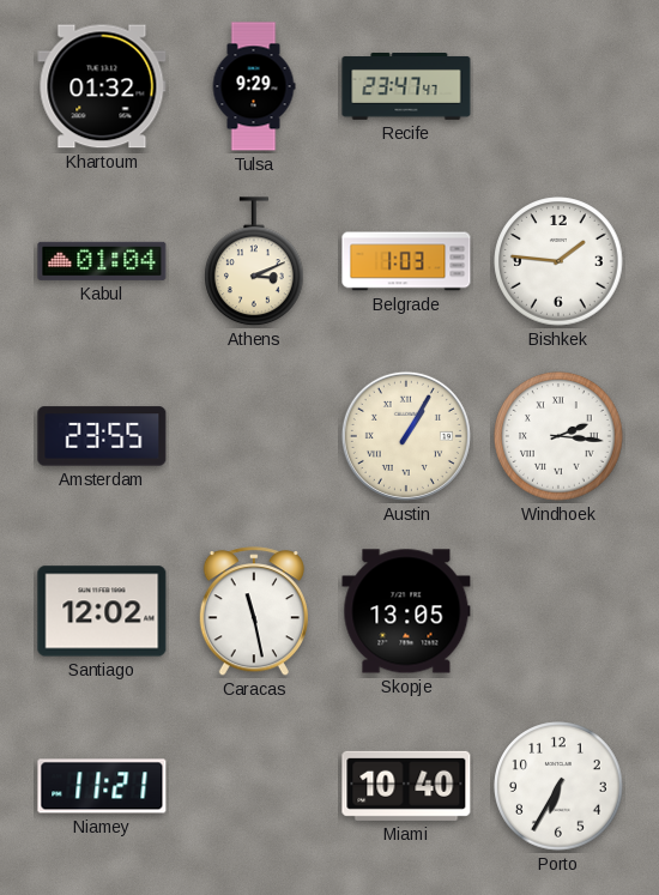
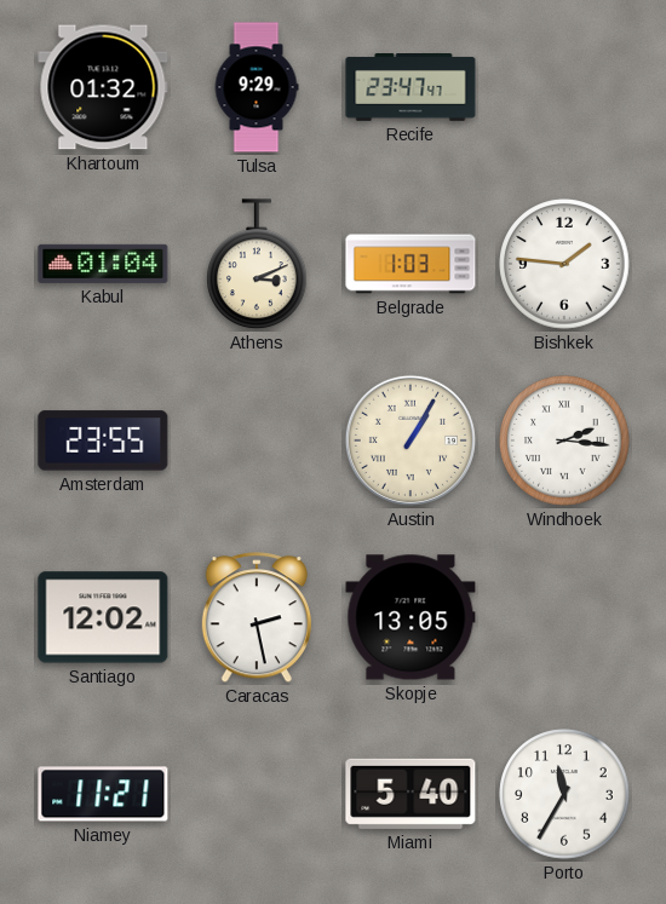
Caracas: 11:28 -> 2:28 (257, 618)
Miami: 10:40 -> 5:40 (410, 794)
Porto: 6:35 -> 11:35 (564, 794)
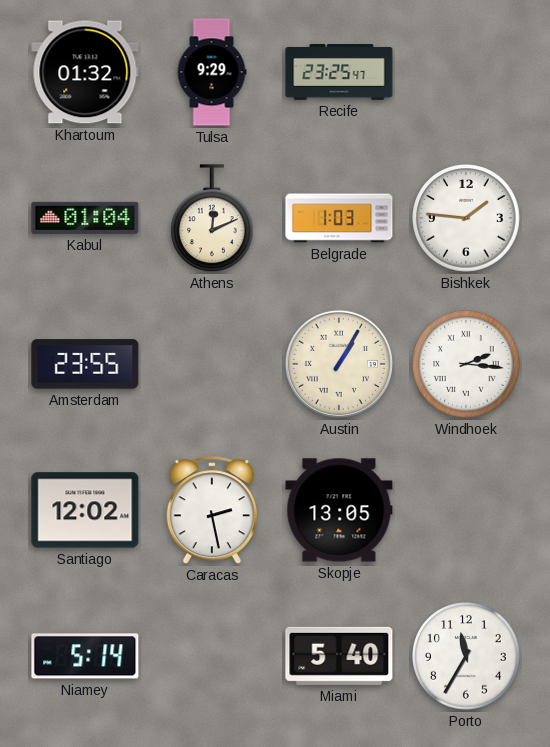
Recife: 23:47 -> 23:25 (339, 73)
Athens: 3:11 -> 12:11 (213, 219)
Niamey: 11:21 -> 5:14 (85, 656)
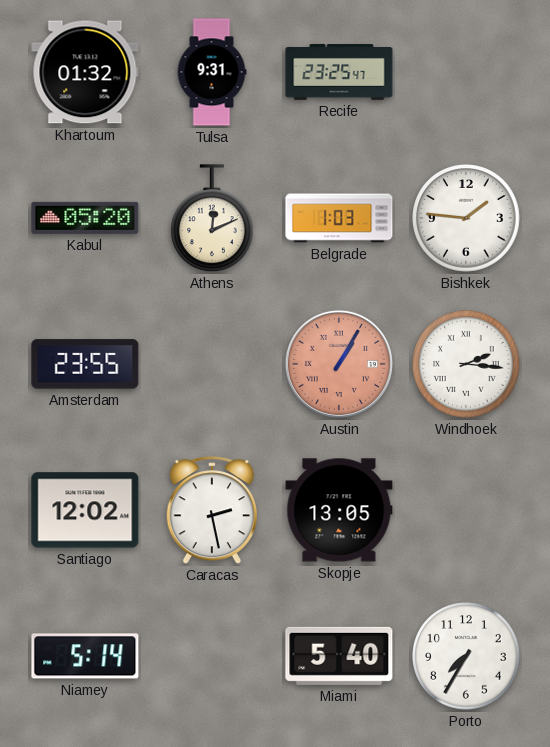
Tulsa: 9:29 -> 9:31 (212, 72)
Kabul: 01:04 -> 05:20 (85, 218)
Austin dial: cream -> salmon (339, 364)
Porto: 11:35 -> 7:35 (466, 656)
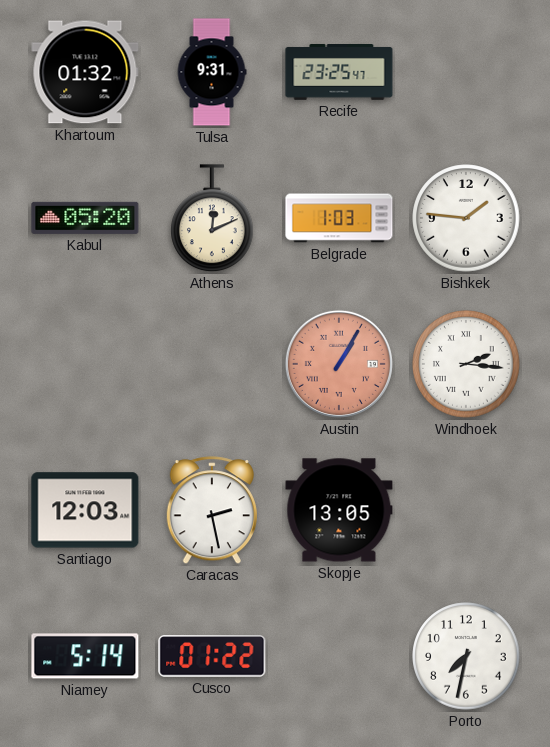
Amsterdam: 23:55 -> none (85, 364)
Santiago: 12:02 -> 12:03 (85, 510)
Cusco: none -> 01:22 (212, 657)
Miami: 5:40 -> none (339, 656)
Porto: 7:35 -> 7:32 (466, 656)
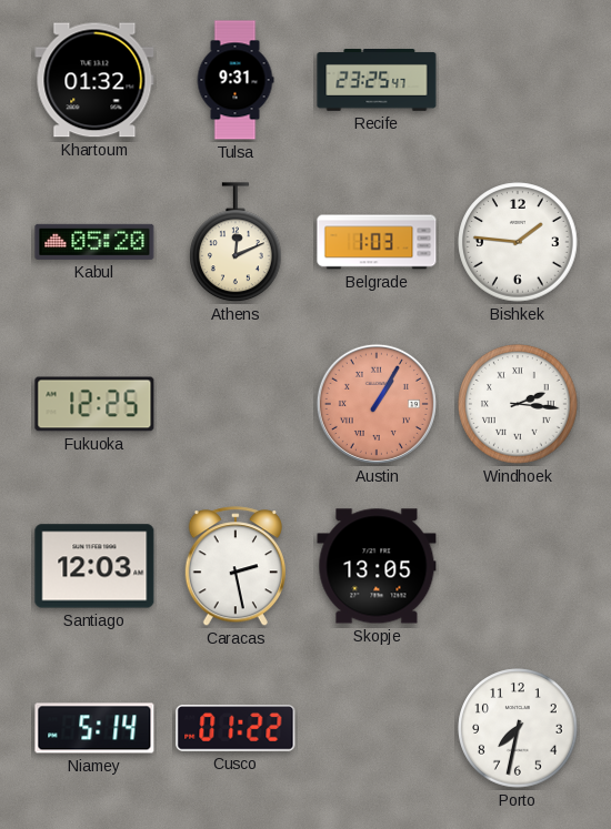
Fukuoka: none -> 12:25 (94, 404)
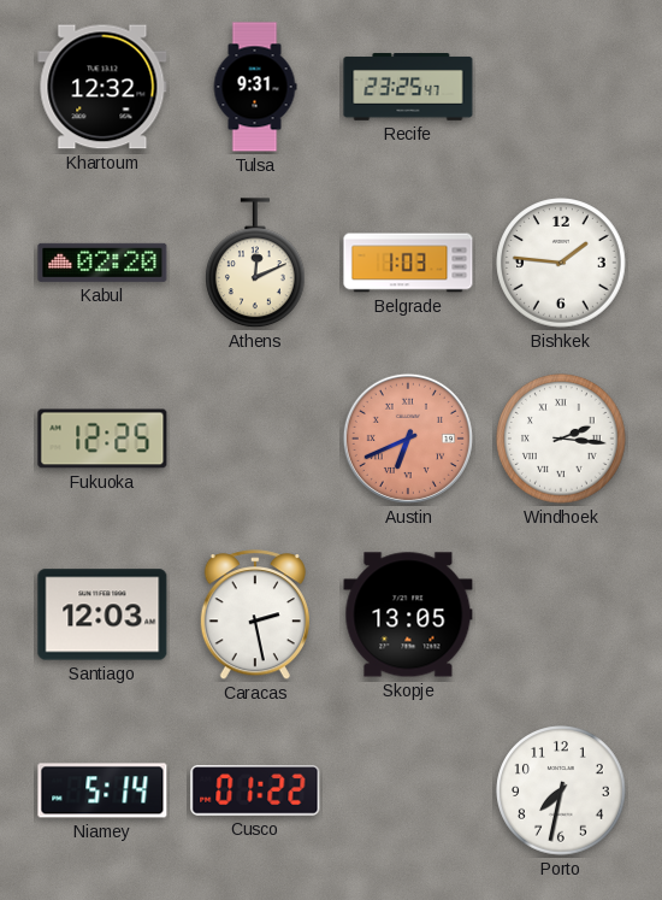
Khartoum: 01:32 -> 12:32 (102, 87)
Kabul: 05:20 -> 02:20 (102, 263)
Austin: 1:05 -> 6:41 (408, 439)
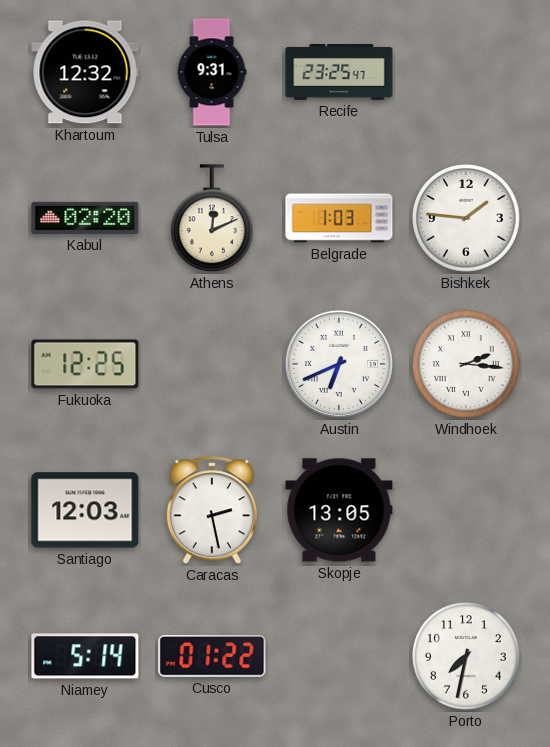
Austin dial: salmon -> white (339, 364)
